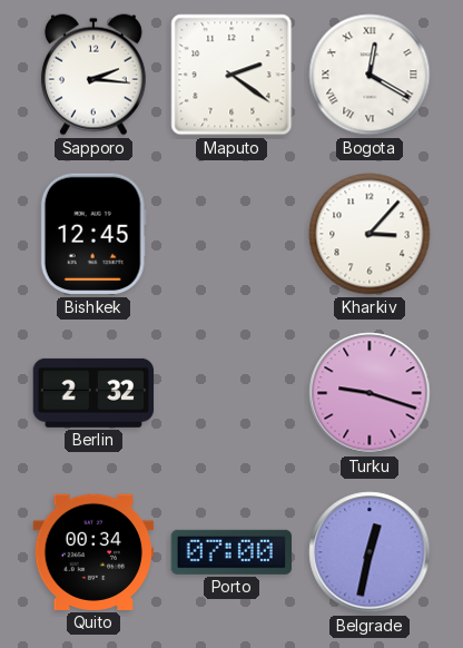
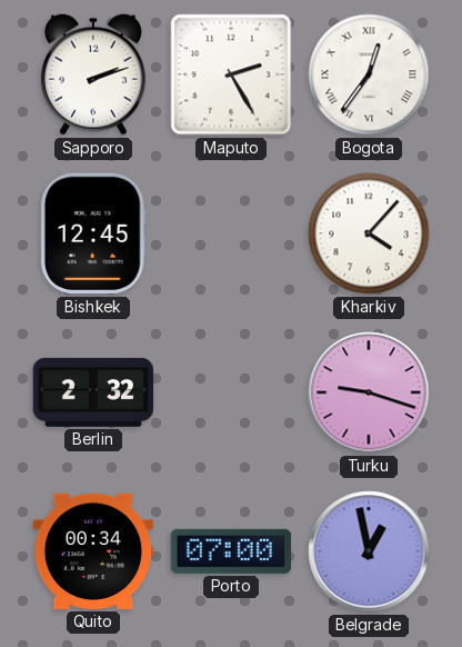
Sapporo: 2:16 -> 2:12 (93, 74)
Maputo: 2:21 -> 2:25 (231, 74)
Bogota: 12:20 -> 12:36 (369, 74)
Kharkiv: 3:07 -> 4:07 (369, 233)
Belgrade: 12:32 -> 12:58 (369, 551)
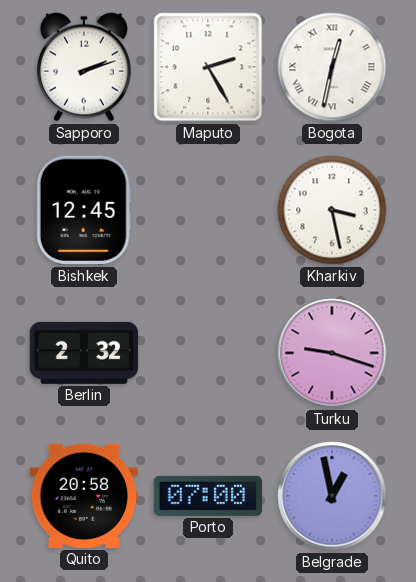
Bogota: 12:36 -> 12:32 (332, 67)
Kharkiv: 4:07 -> 3:28 (332, 210)
Quito: 00:34 -> 20:58 (84, 496)
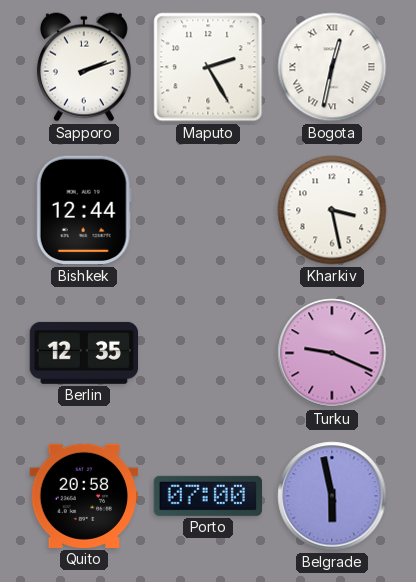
Bishkek: 12:45 -> 12:44 (84, 210)
Berlin: 2:32 -> 12:35 (84, 353)
Turku: 9:18 -> 9:19 (332, 353)
Belgrade: 12:58 -> 5:58 (332, 496)
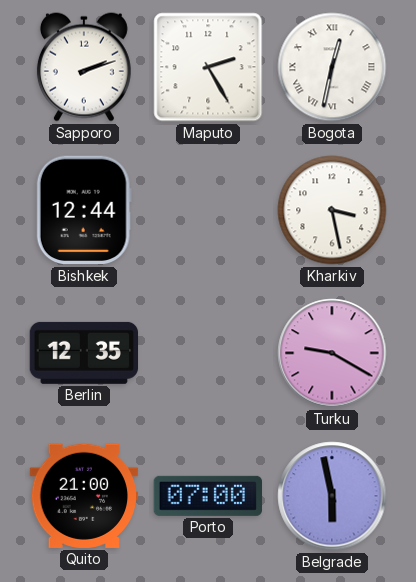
Turku: 9:19 -> 9:20 (332, 353)
Quito: 20:58 -> 21:00 (84, 496)
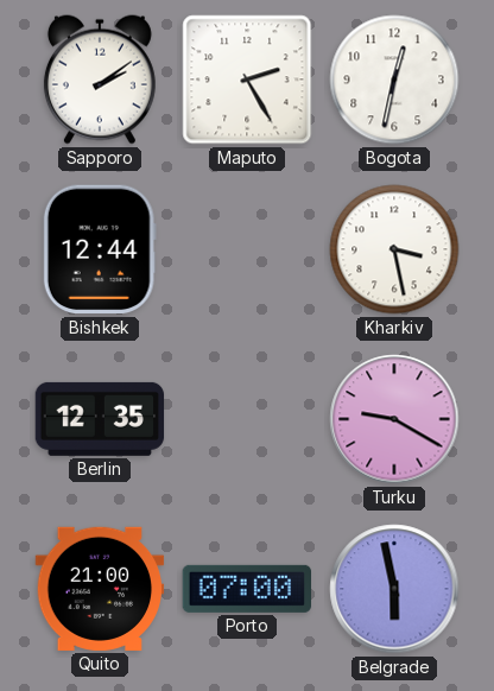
Sapporo: 2:12 -> 2:09 (100, 80)
Bogota numerals: Roman -> Arabic (394, 80)
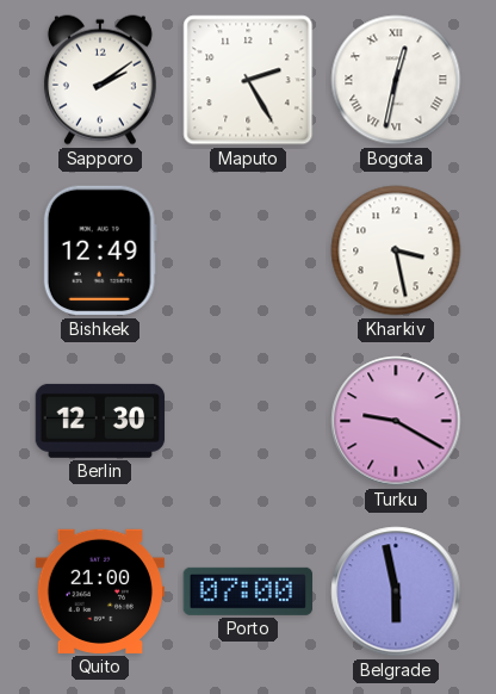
Bogota numerals: Arabic -> Roman (396, 80)
Bishkek: 12:44 -> 12:49 (100, 250)
Berlin: 12:35 -> 12:30 (100, 421)
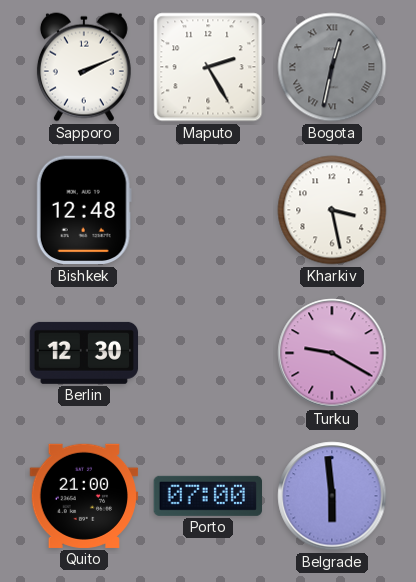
Sapporo: 2:09 -> 2:11 (84, 67)
Bogota dial: white -> grey (332, 67)
Bishkek: 12:49 -> 12:48 (84, 210)
Belgrade: 5:58 -> 5:59 (332, 496)
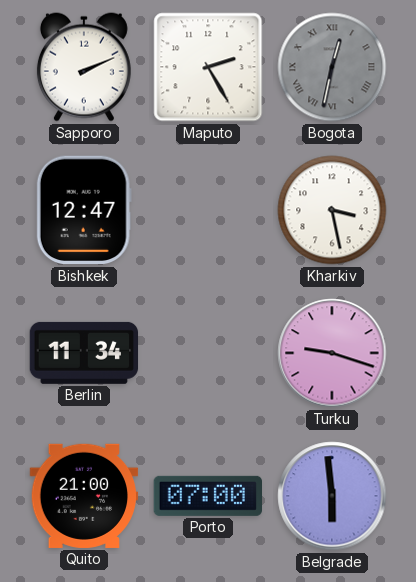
Bishkek: 12:48 -> 12:47 (84, 210)
Berlin: 12:30 -> 11:34 (84, 353)
Turku: 9:20 -> 9:18 (332, 353)
